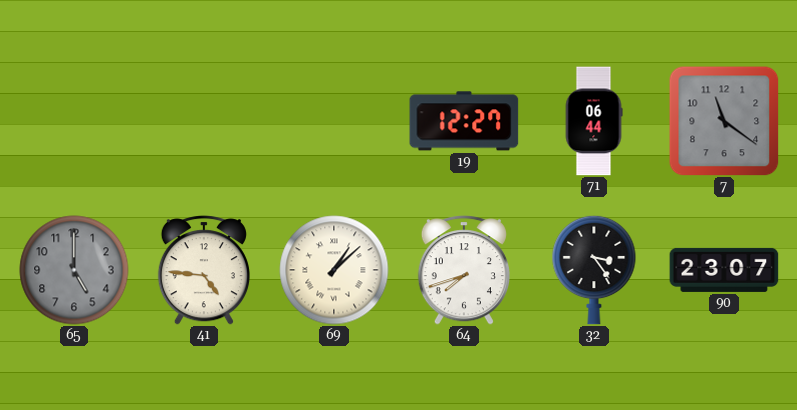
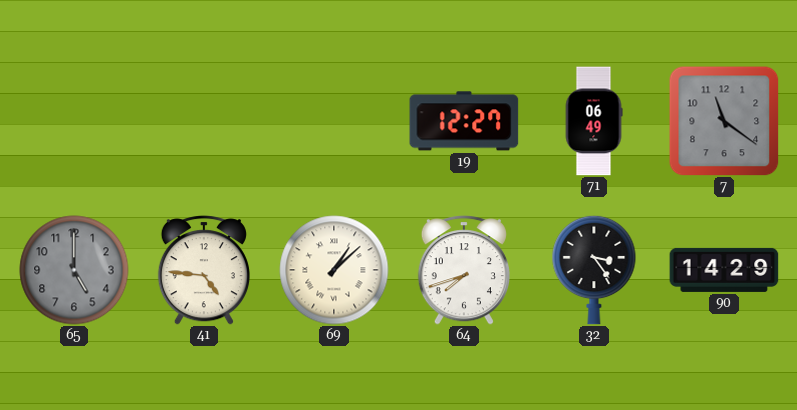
71: 06:44 -> 06:49 (594, 121)
90: 23:07 -> 14:29 (724, 270)
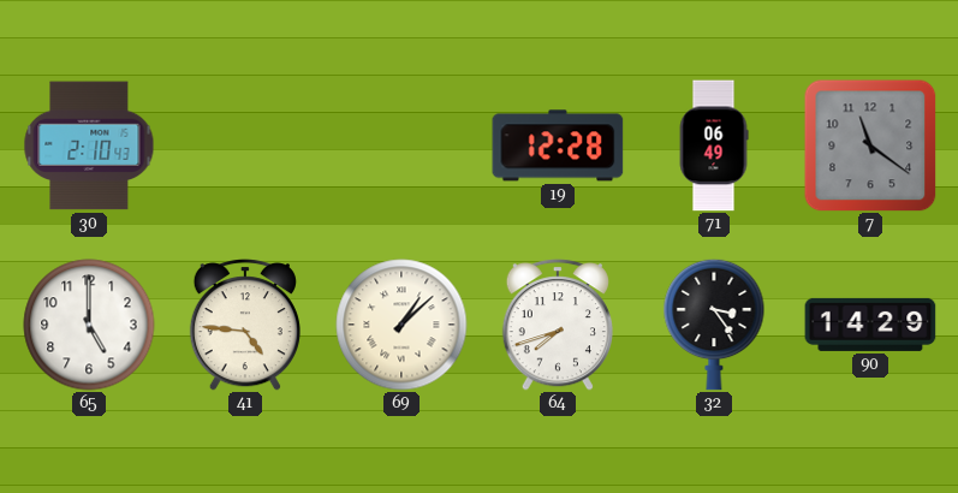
30: none -> 2:10 (89, 145)
19: 12:27 -> 12:28 (558, 145)
65 dial: grey -> white (89, 325)
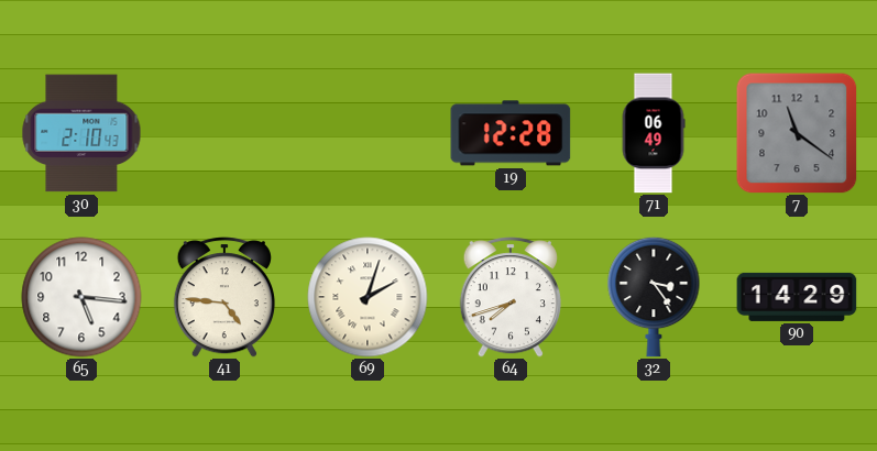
65: 5:00 -> 5:16 (81, 297)
69: 1:08 -> 2:03 (368, 297)
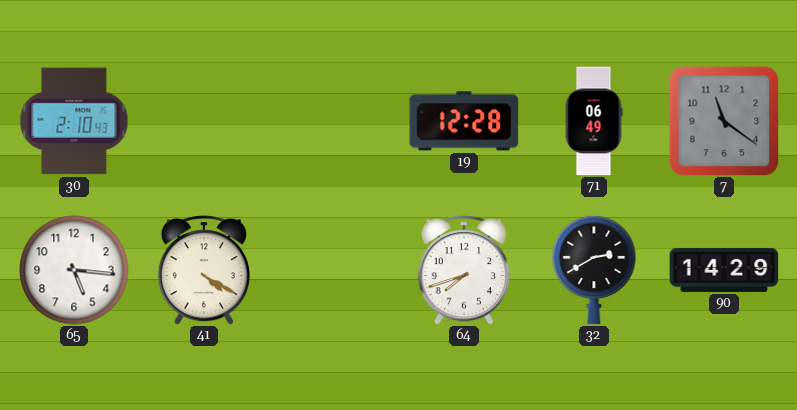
41: 4:46 -> 4:20 (204, 270)
69: 2:03 -> none (368, 297)
32: 3:24 -> 2:40 (594, 270)
